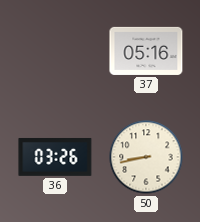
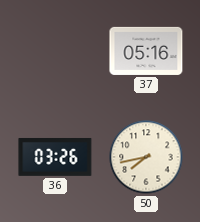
50: 8:43 -> 7:43 (146, 157)
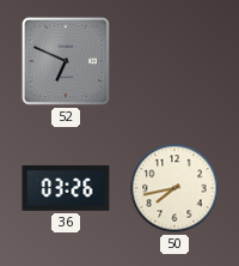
52: none -> 6:49 (66, 61)
37: 05:16 -> none (146, 51)
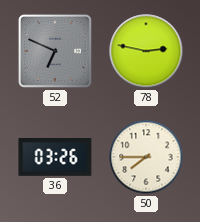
78: none -> 2:47 (146, 51)
50: 7:43 -> 7:45 (146, 157)
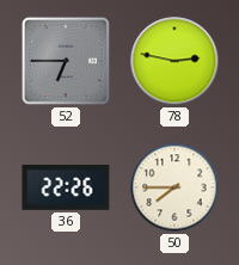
52: 6:49 -> 6:45 (66, 61)
36: 03:26 -> 22:26 (66, 187)
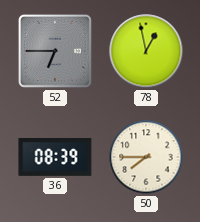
78: 2:47 -> 12:58 (146, 51)
36: 22:26 -> 08:39 (55, 157)
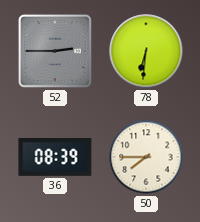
52: 6:45 -> 2:45 (55, 51)
78: 12:58 -> 6:31 (146, 51)
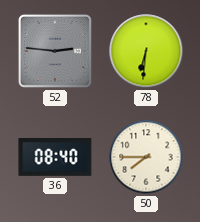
52: 2:45 -> 2:46 (55, 51)
36: 08:39 -> 08:40 (55, 157)
